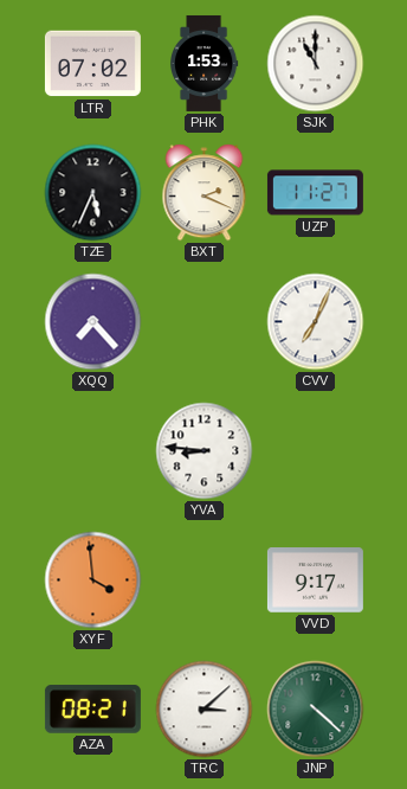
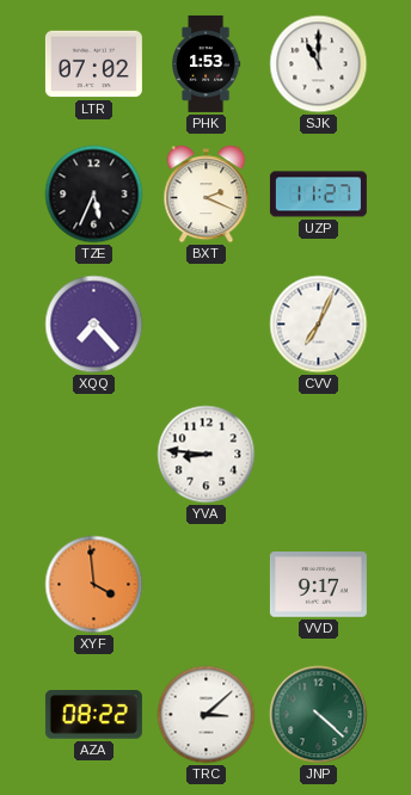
AZA: 08:21 -> 08:22 (93, 715)
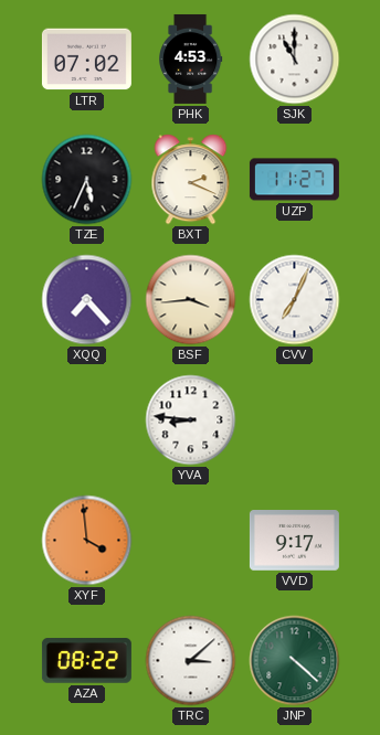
PHK: 1:53 -> 4:53 (191, 58)
BSF: none -> 3:44 (191, 300)
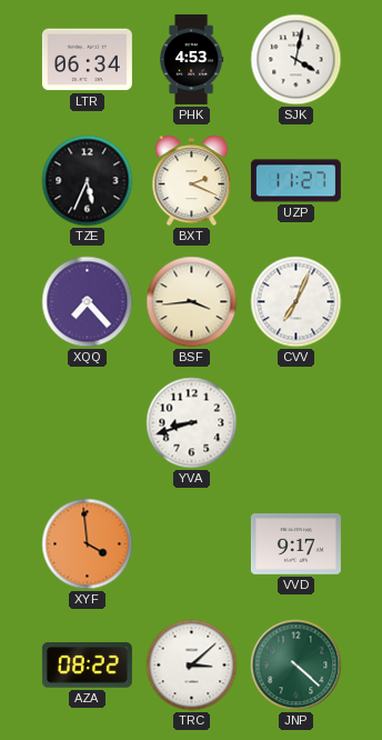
LTR: 07:02 -> 06:34 (87, 60)
SJK: 11:00 -> 4:02 (296, 60)
YVA: 8:46 -> 8:42 (192, 423)
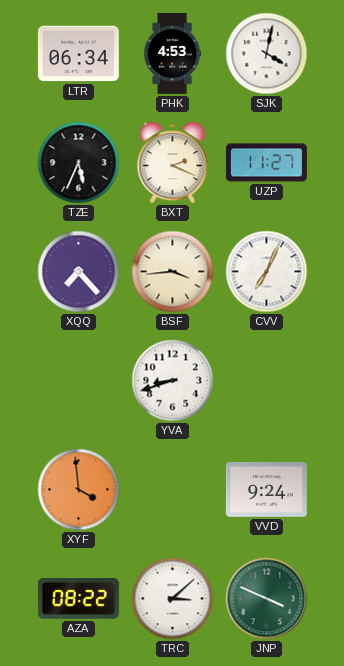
VVD: 9:17 -> 9:24 (266, 490)
JNP: 4:22 -> 3:49 (267, 599)
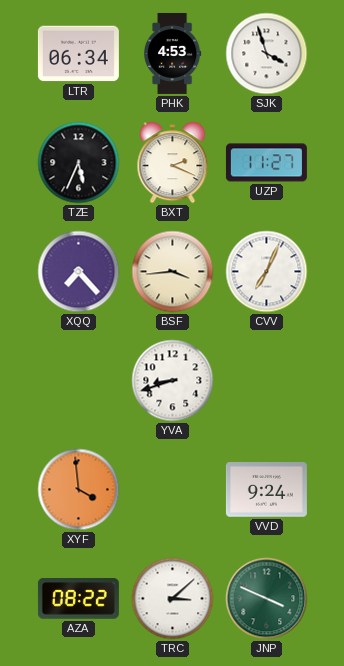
SJK: 4:02 -> 3:57 (267, 54)
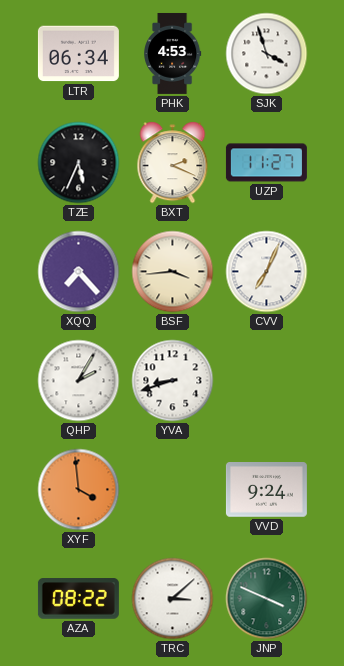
QHP: none -> 2:05 (79, 381)
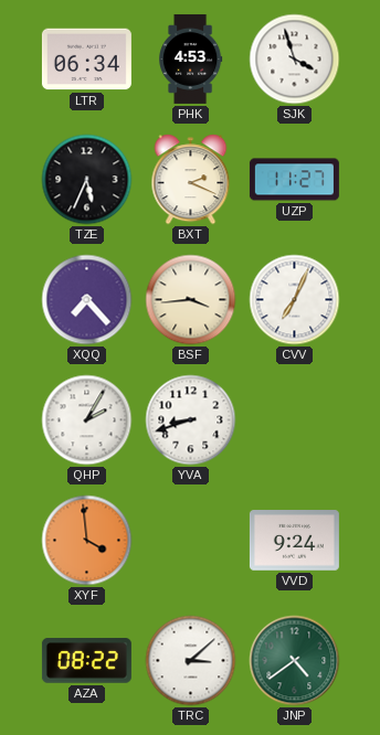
JNP: 3:49 -> 4:39 (295, 661)
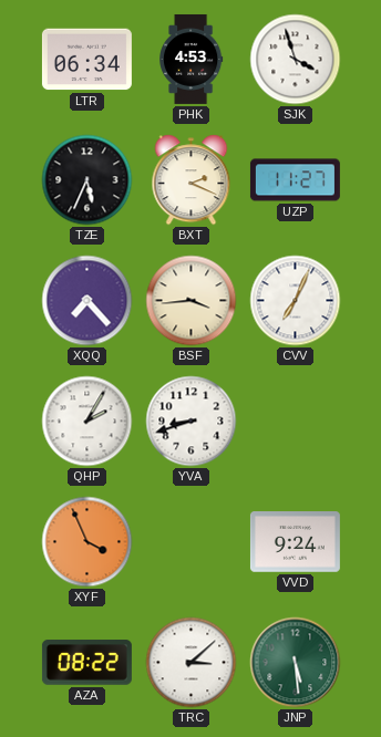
XYF: 3:59 -> 3:56 (87, 542)
JNP: 4:39 -> 5:29 (296, 663)
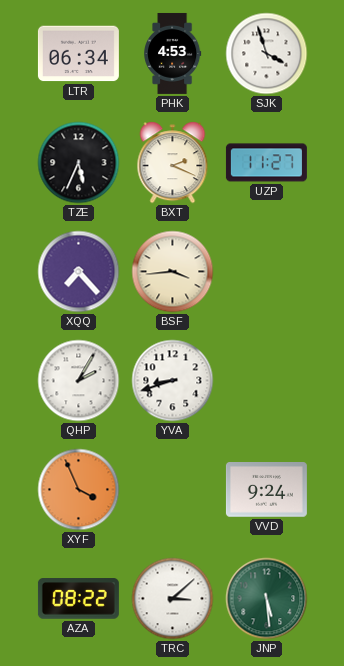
CVV: 7:04 -> none (296, 301)
